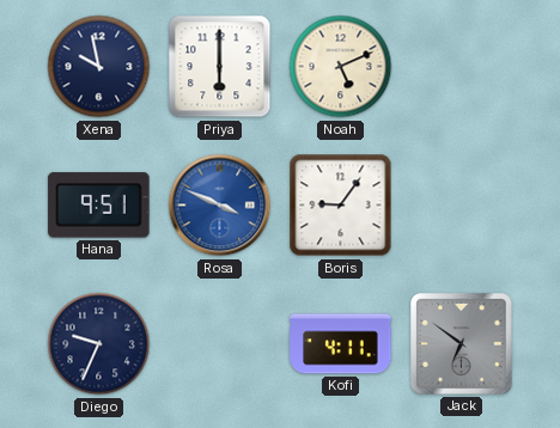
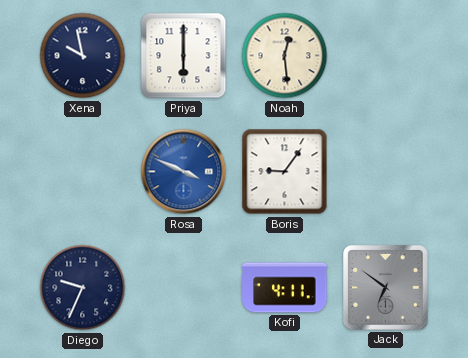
Noah: 5:11 -> 12:29 (285, 56)
Hana: 9:51 -> none (99, 206)
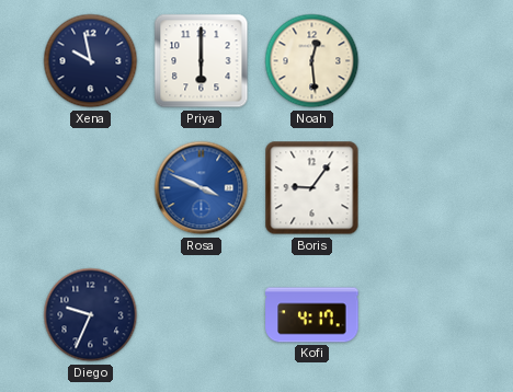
Kofi: 4:11 -> 4:17 (312, 315)
Jack: 6:51 -> none (386, 288)
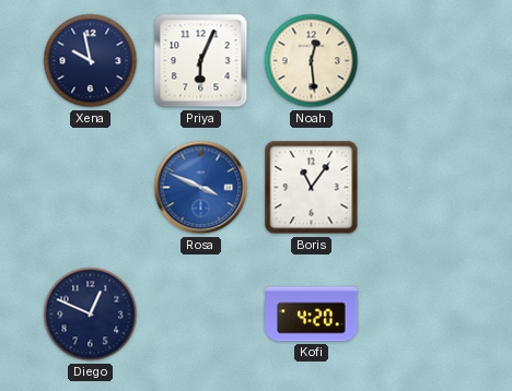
Priya: 6:00 -> 6:04 (201, 61)
Boris: 9:06 -> 11:06 (312, 188)
Diego: 9:34 -> 12:49 (91, 315)
Kofi: 4:17 -> 4:20 (312, 315)
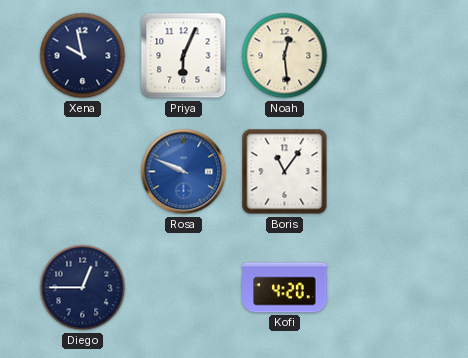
Rosa: 3:49 -> 9:49 (184, 172)
Diego: 12:49 -> 12:45 (83, 288)
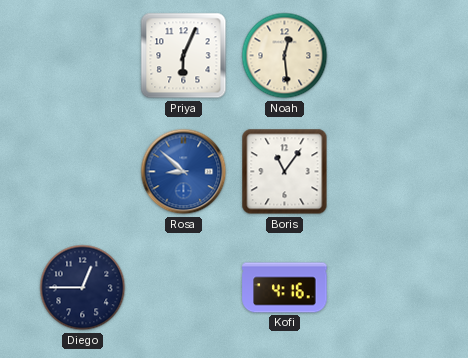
Xena: 9:58 -> none (83, 56)
Rosa: 9:49 -> 8:52 (184, 172)
Kofi: 4:20 -> 4:16 (285, 288)
